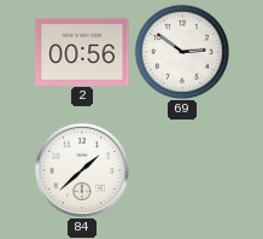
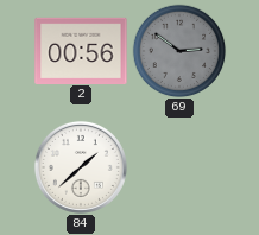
69 dial: white -> grey (179, 51)
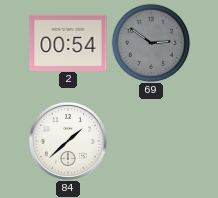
2: 00:56 -> 00:54 (68, 42)
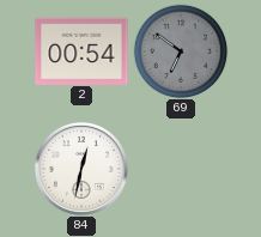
69: 2:51 -> 6:51 (181, 51)
84: 1:38 -> 12:32 (81, 169)
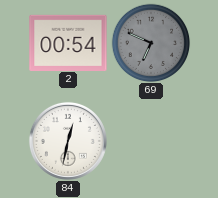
69: 6:51 -> 6:49 (151, 43)
